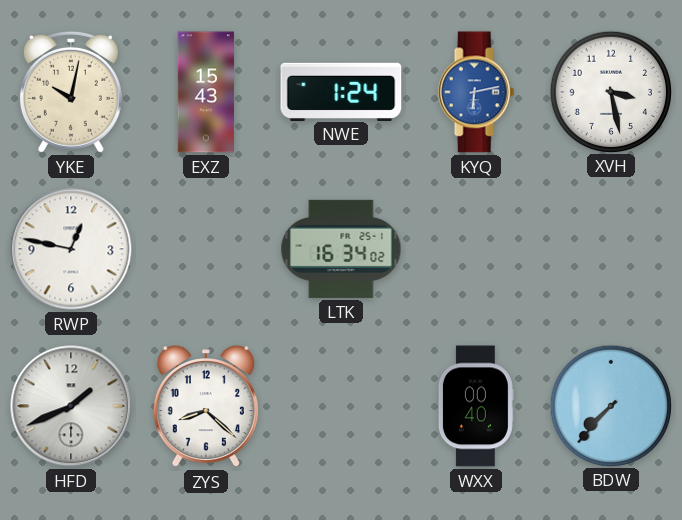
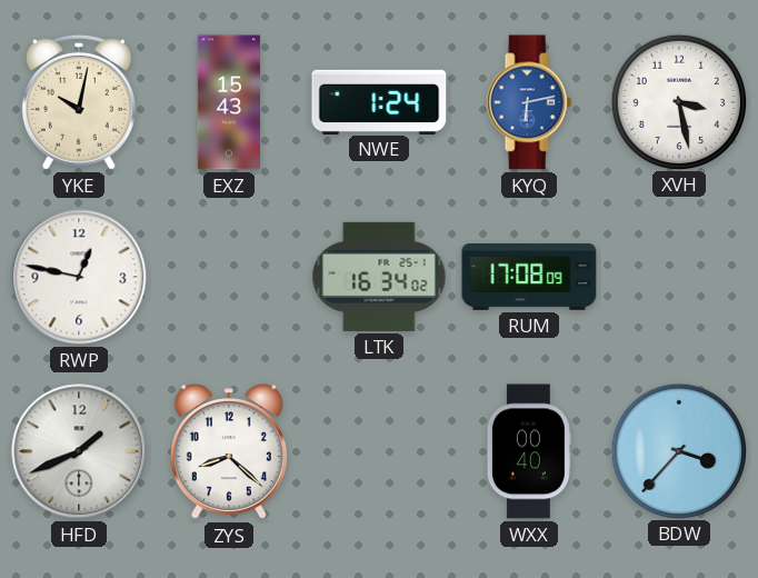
RUM: none -> 17:08 (529, 278)
BDW: 7:37 -> 3:37 (678, 450)
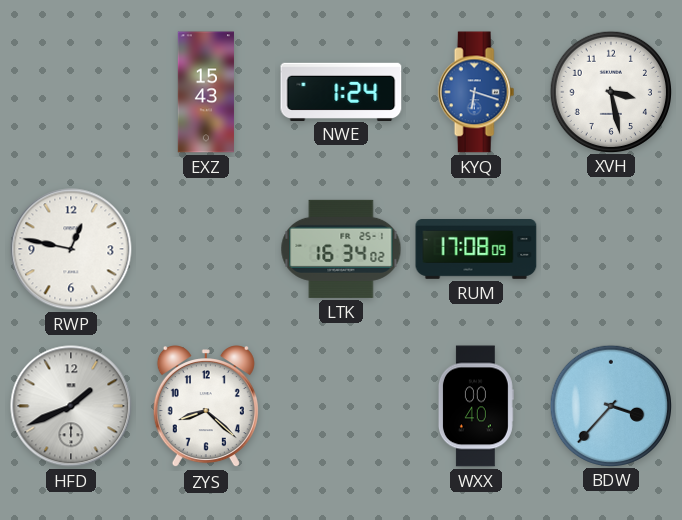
YKE: 10:02 -> none (79, 102)
KYQ: 6:13 -> 6:18 (476, 92)
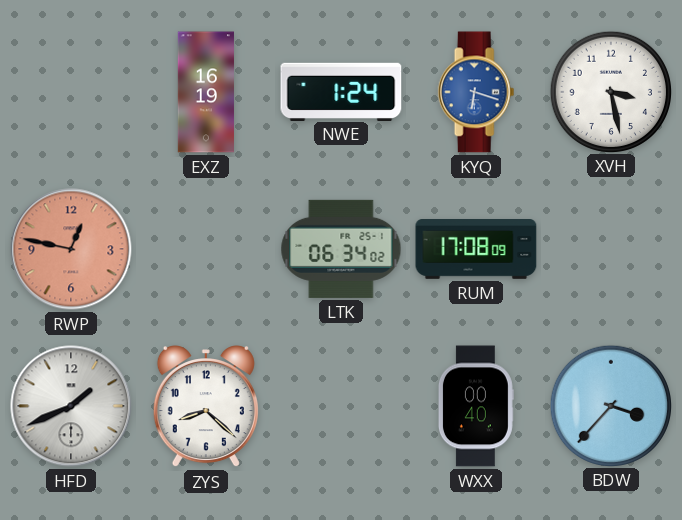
EXZ: 15:43 -> 16:19 (205, 92)
RWP dial: white -> salmon (71, 249)
LTK: 16:34 -> 06:34 (341, 249)
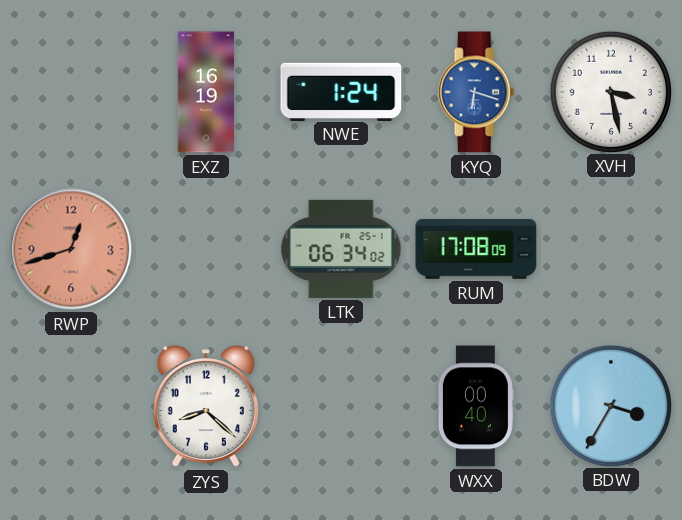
RWP: 12:47 -> 12:42 (71, 249)
HFD: 1:41 -> none (71, 406)
BDW: 3:37 -> 3:35 (610, 405)
